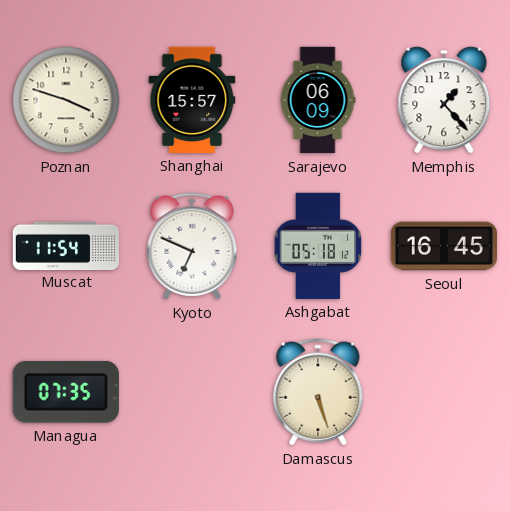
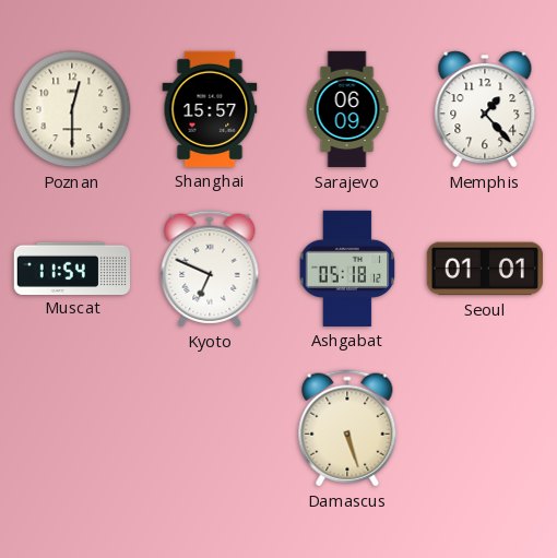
Poznan: 3:48 -> 12:30 (72, 109)
Seoul: 16:45 -> 01:01 (485, 269)
Managua: 07:35 -> none (66, 392)
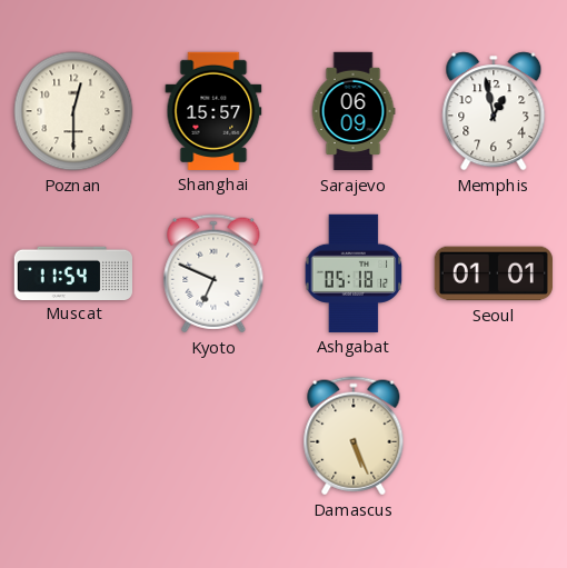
Memphis: 1:23 -> 12:58 (494, 111)
Damascus: 5:27 -> 5:26 (354, 436)
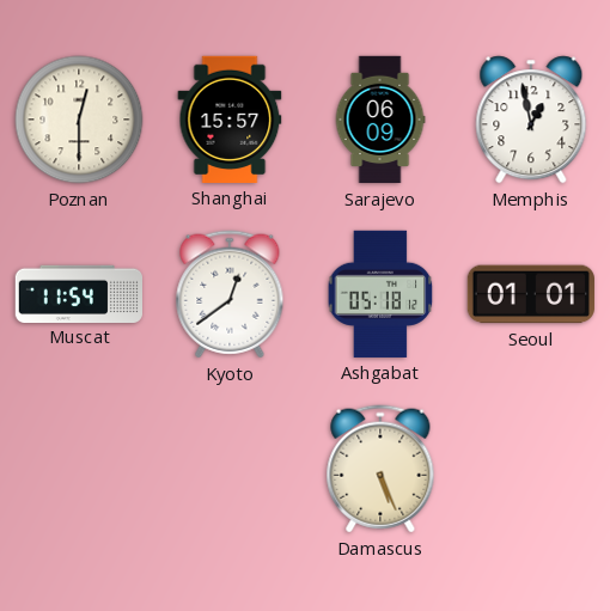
Kyoto: 6:49 -> 12:39 (230, 294)
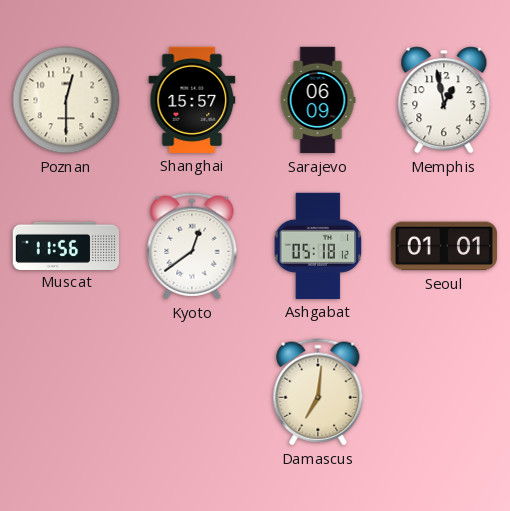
Muscat: 11:54 -> 11:56 (65, 245)
Damascus: 5:26 -> 7:01 (318, 392)
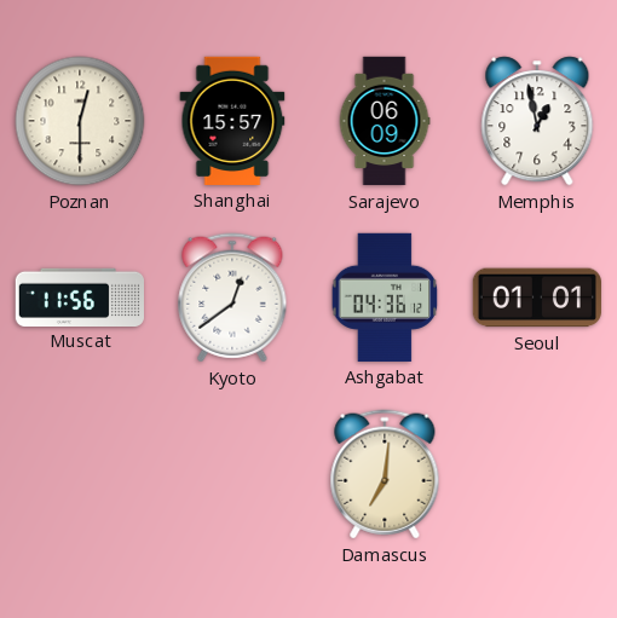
Ashgabat: 05:18 -> 04:36 (385, 298)
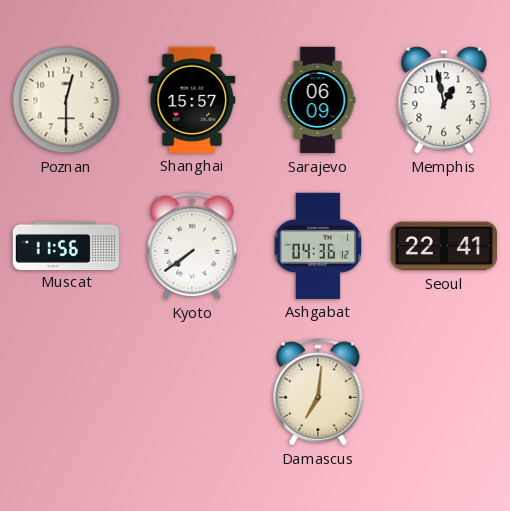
Kyoto: 12:39 -> 7:39 (192, 246)
Seoul: 01:01 -> 22:41 (444, 246)
